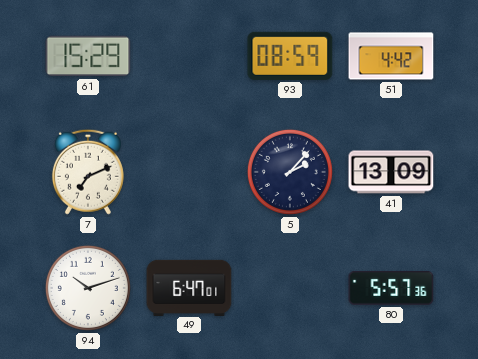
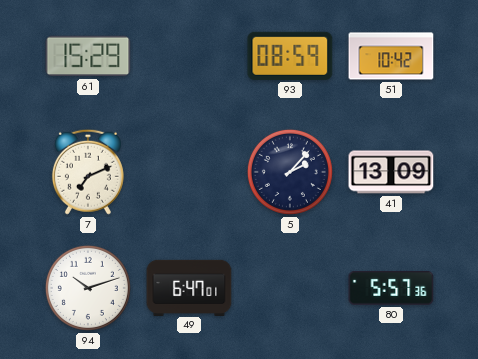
51: 4:42 -> 10:42 (391, 56)
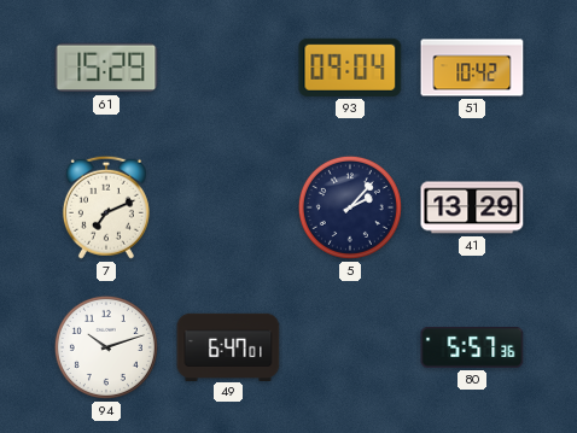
93: 08:59 -> 09:04 (350, 68)
41: 13:09 -> 13:29 (472, 207)
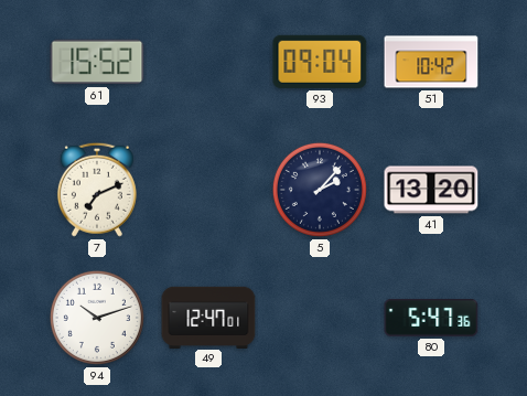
61: 15:29 -> 15:52 (97, 62)
41: 13:29 -> 13:20 (431, 190)
49: 6:47 -> 12:47 (208, 317)
80: 5:57 -> 5:47 (431, 319)
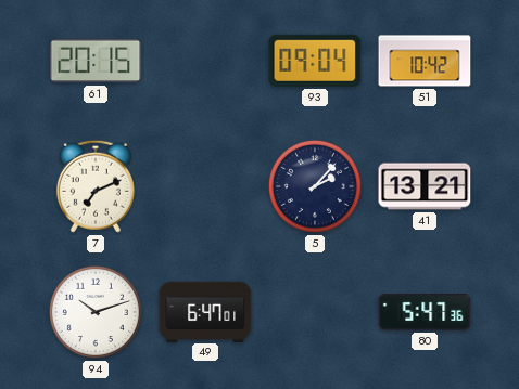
61: 15:52 -> 20:15 (96, 61)
41: 13:20 -> 13:21 (425, 186)
49: 12:47 -> 6:47 (205, 311)
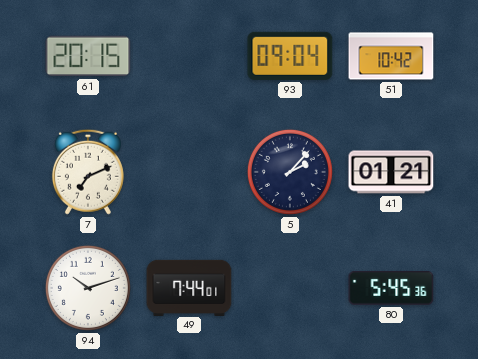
41: 13:21 -> 01:21 (391, 172)
49: 6:47 -> 7:44 (189, 287)
80: 5:47 -> 5:45 (391, 289)
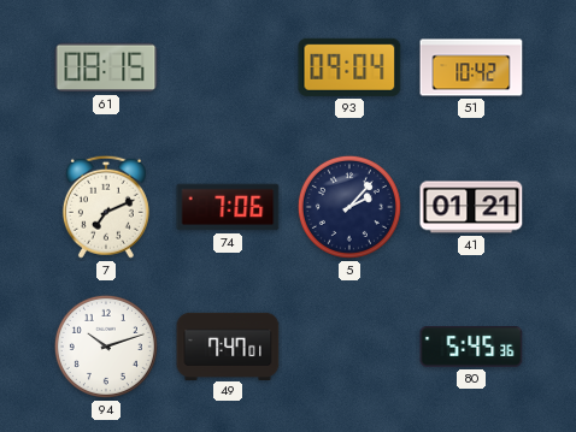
61: 20:15 -> 08:15 (106, 67)
74: none -> 7:06 (228, 207)
49: 7:44 -> 7:47 (228, 345)
